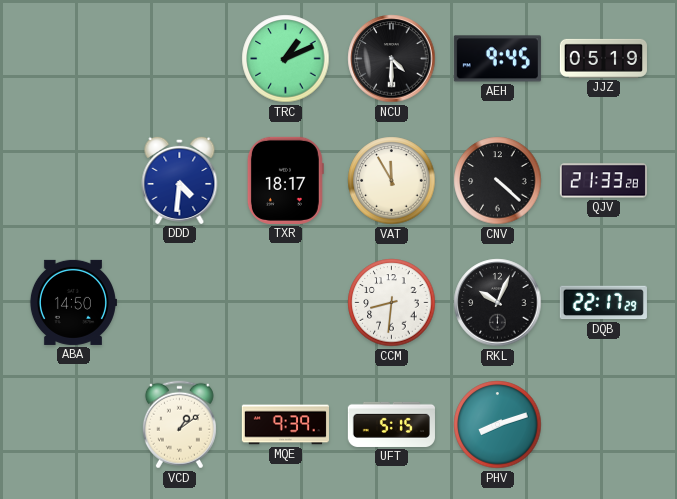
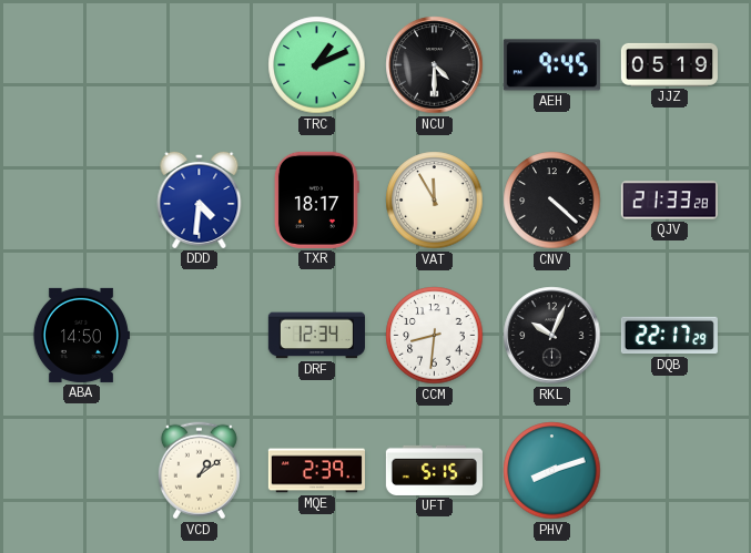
DRF: none -> 12:34 (316, 336)
MQE: 9:39 -> 2:39 (316, 471)
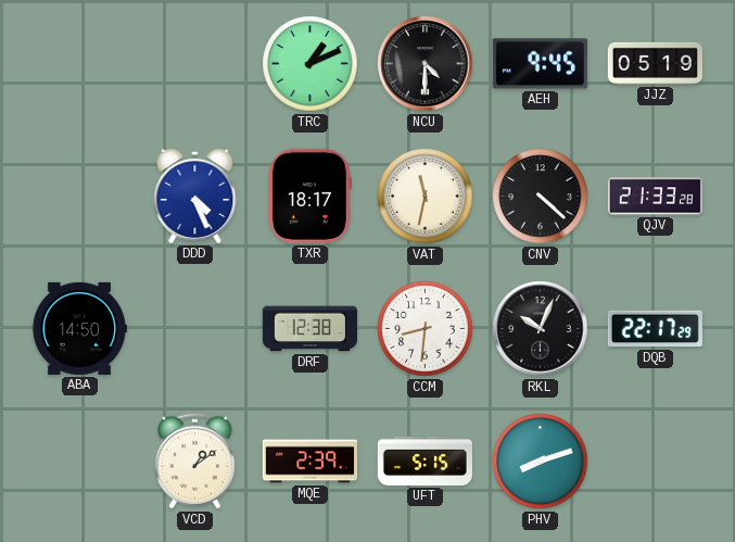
DDD: 4:31 -> 4:26 (195, 196)
VAT: 11:55 -> 11:32 (426, 197)
DRF: 12:34 -> 12:38 (309, 329)
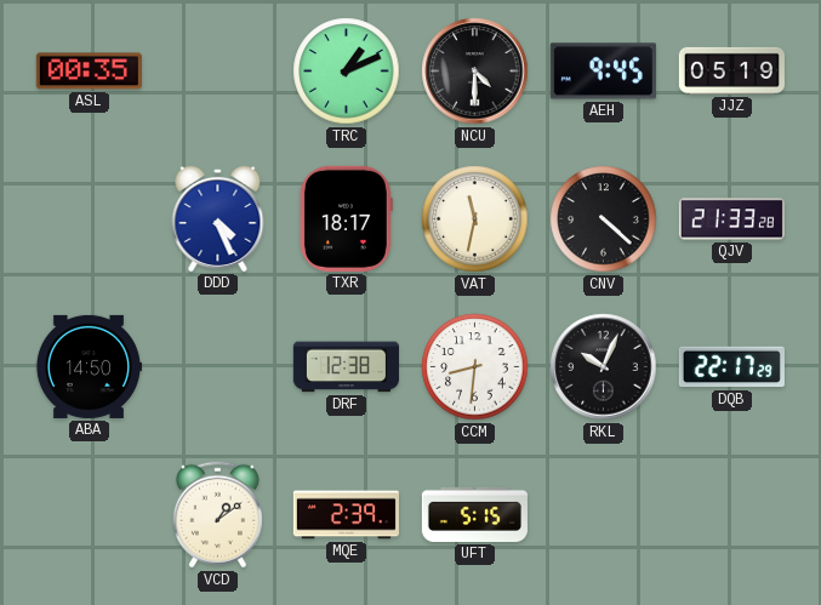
ASL: none -> 00:35 (89, 72)
PHV: 8:12 -> none (541, 462)
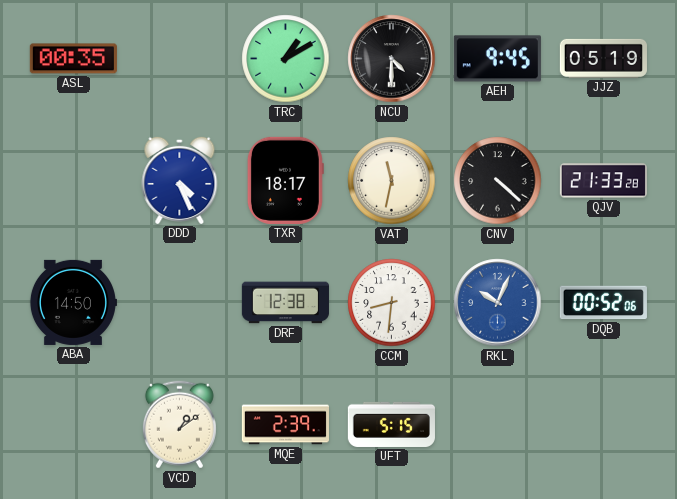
TRC: 1:11 -> 1:10 (286, 59)
RKL dial: black -> blue (498, 303)
DQB: 22:17 -> 00:52 (603, 303)
